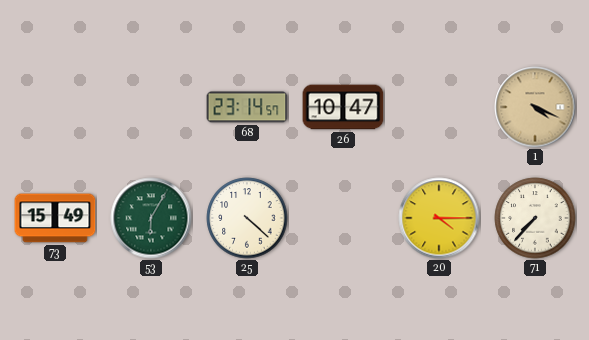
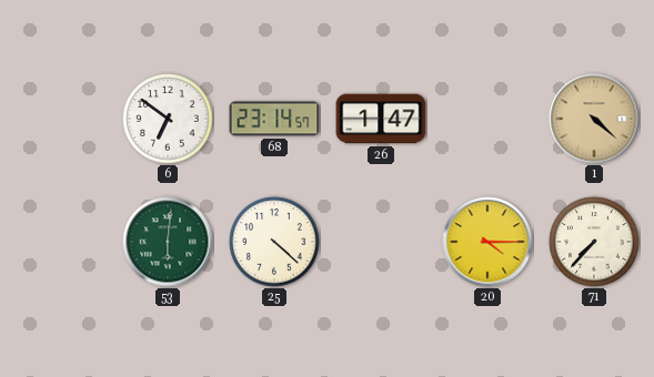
6: none -> 6:51 (168, 119)
26: 10:47 -> 1:47 (381, 119)
1: 4:19 -> 4:22 (594, 119)
73: 15:49 -> none (55, 218)
53: 6:05 -> 6:01 (168, 242)
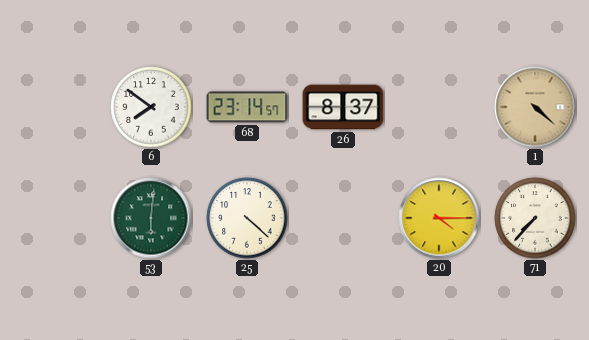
6: 6:51 -> 7:51 (151, 107)
26: 1:47 -> 8:37 (343, 107)
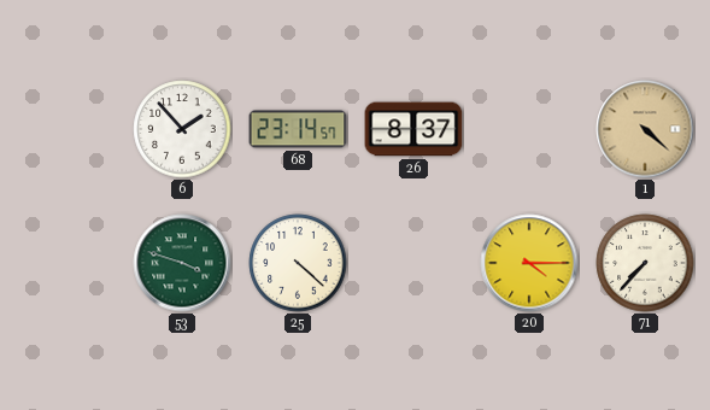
6: 7:51 -> 1:53 (182, 129)
53: 6:01 -> 3:48 (182, 263)
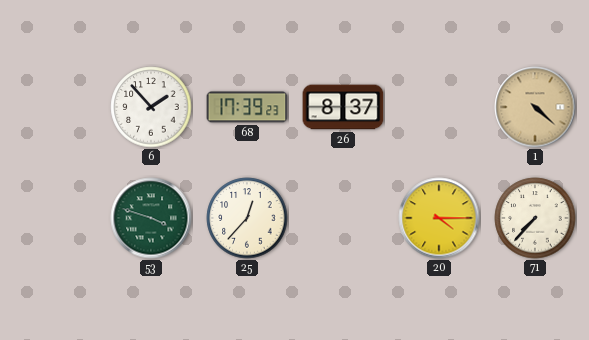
68: 23:14 -> 17:39 (247, 107)
25: 4:22 -> 12:37 (247, 218)
